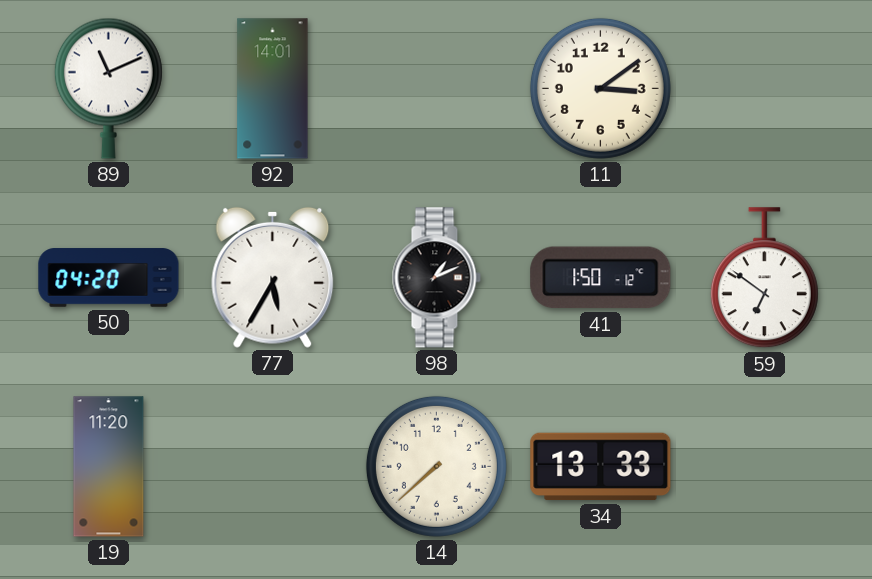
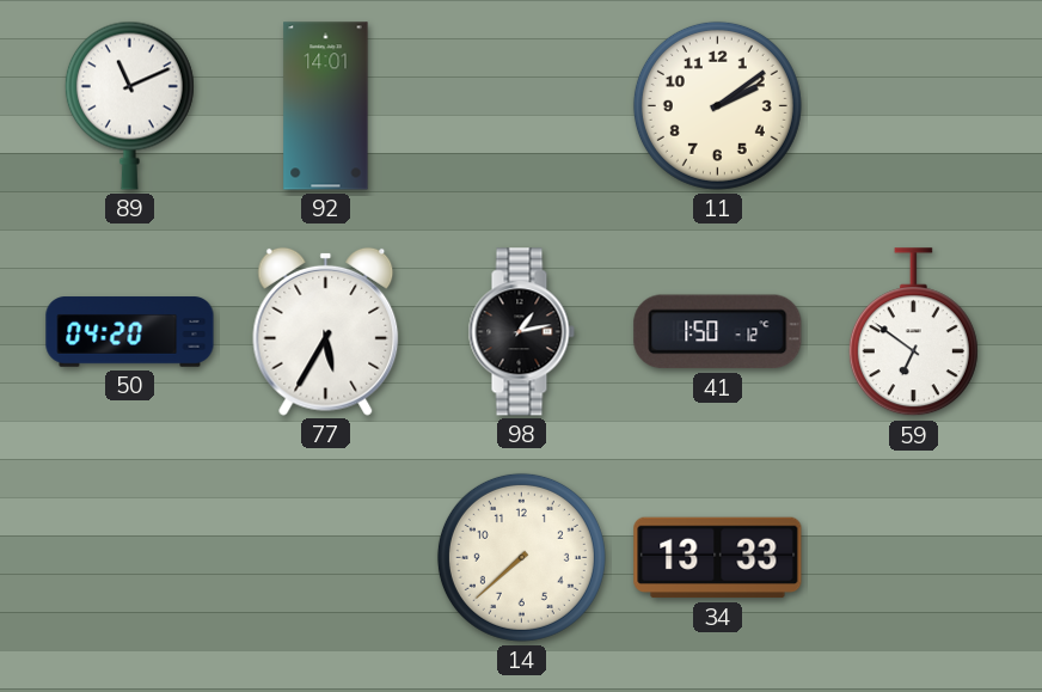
11: 3:09 -> 2:09 (717, 105)
98: 1:11 -> 1:13 (521, 332)
19: 11:20 -> none (109, 467)
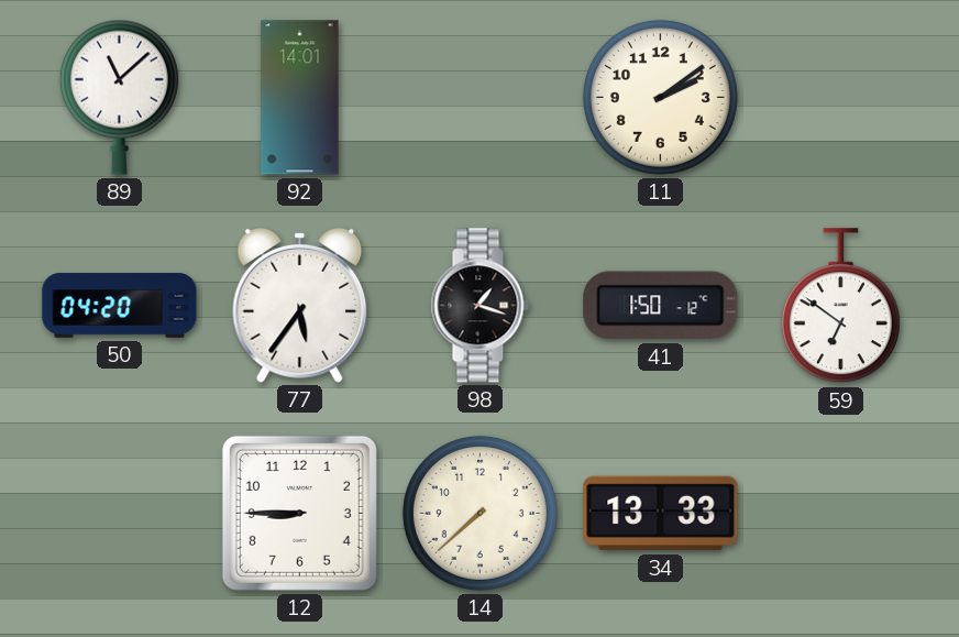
89: 11:11 -> 11:08 (119, 97)
77: 5:35 -> 5:36 (300, 305)
98: 1:13 -> 1:18 (480, 306)
12: none -> 8:45 (299, 513)
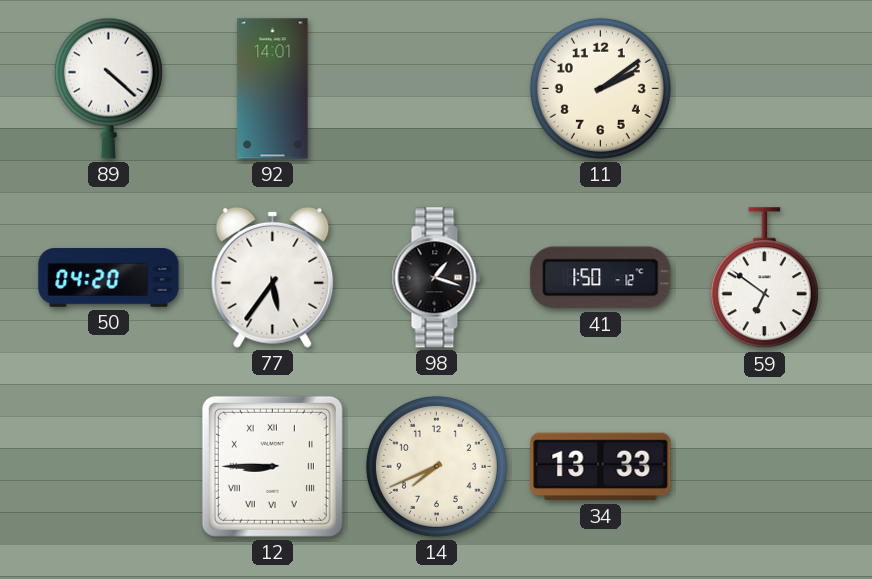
89: 11:08 -> 4:22 (108, 88)
12 numerals: Arabic -> Roman (272, 466)
14: 7:38 -> 7:41 (436, 466)
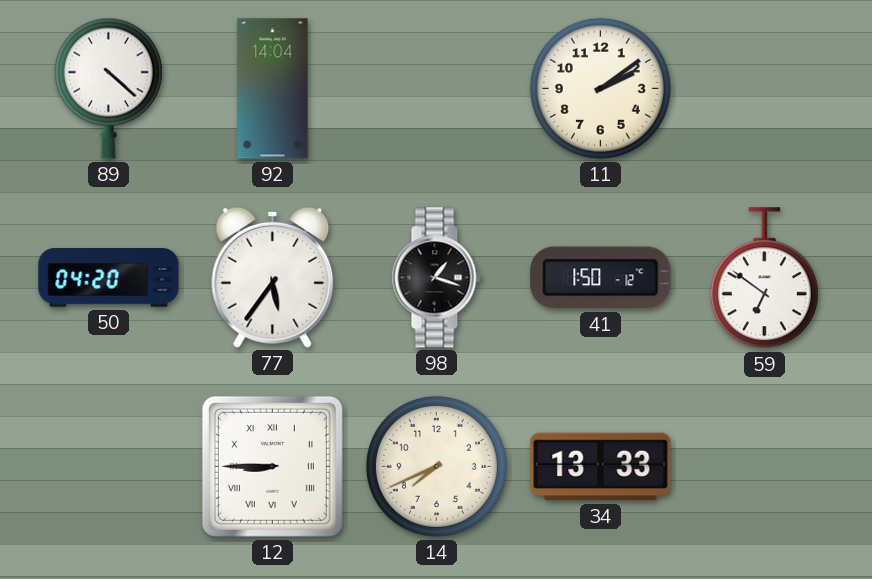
92: 14:01 -> 14:04 (273, 89)
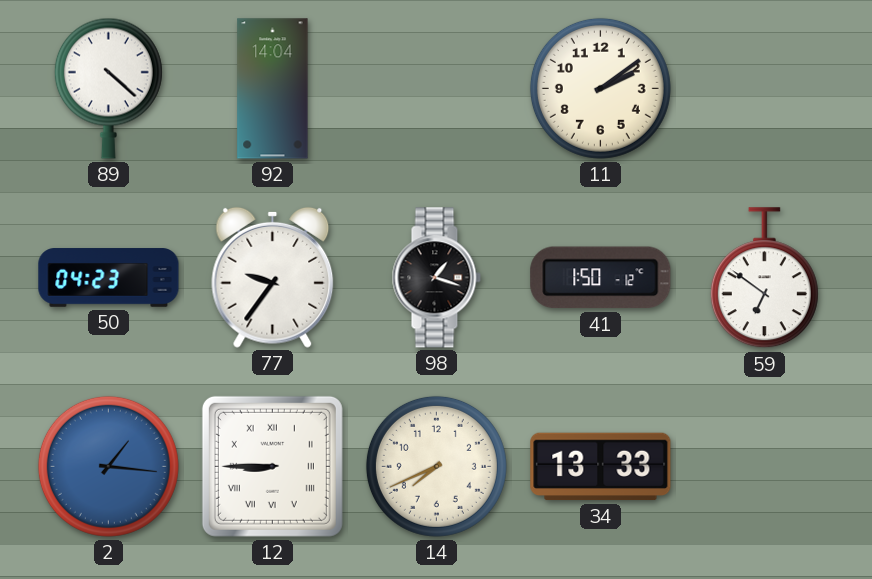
50: 04:20 -> 04:23 (109, 278)
77: 5:36 -> 9:36 (273, 277)
2: none -> 1:16 (108, 466)
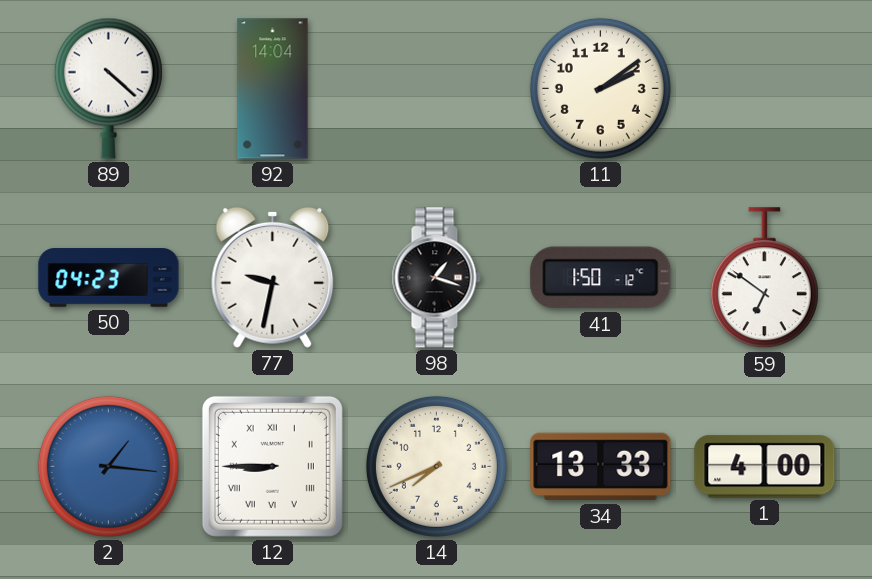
77: 9:36 -> 9:32 (273, 277)
1: none -> 4:00 (765, 467)
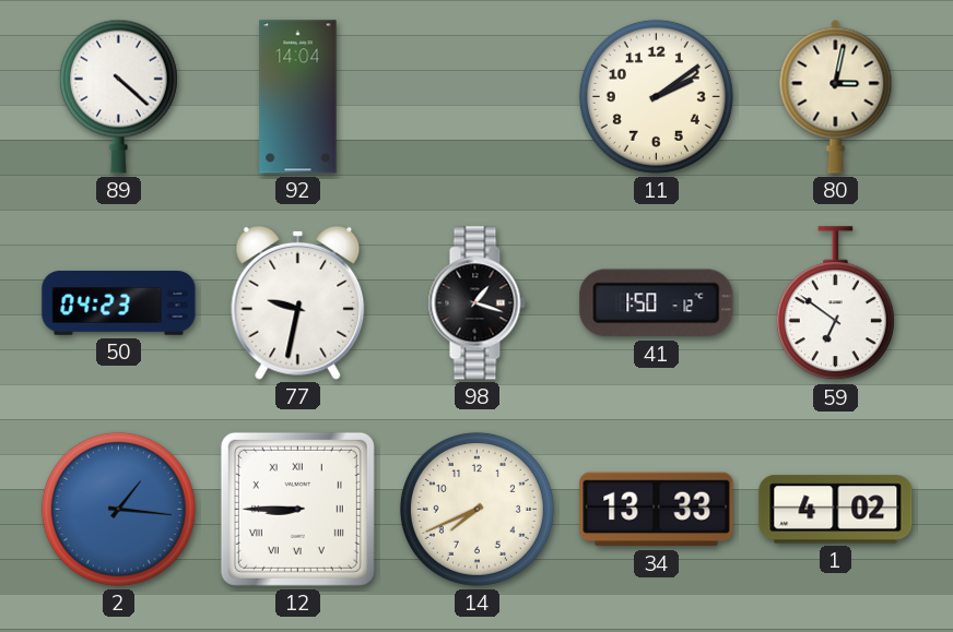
80: none -> 3:02 (836, 96)
1: 4:00 -> 4:02 (836, 510)
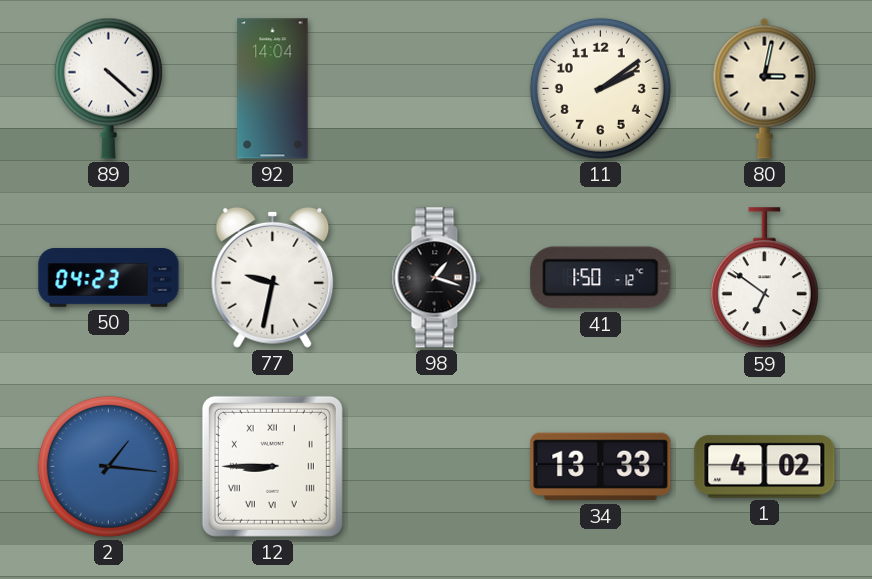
14: 7:41 -> none (477, 509)
